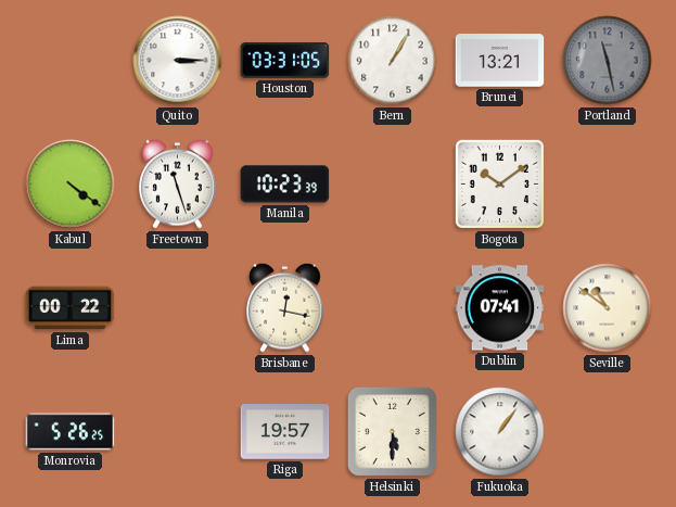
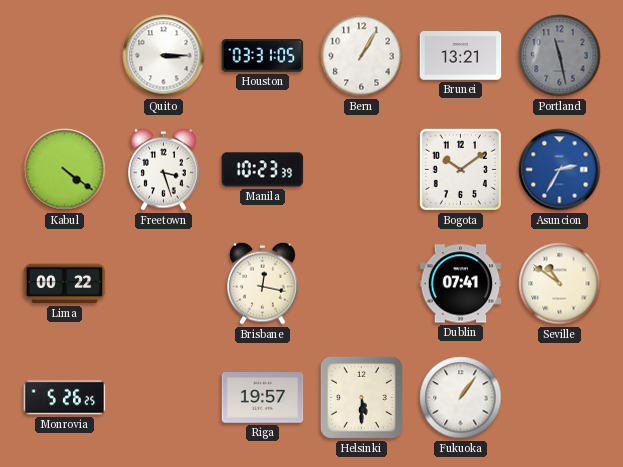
Freetown: 11:27 -> 3:27 (164, 169)
Asuncion: none -> 2:35 (560, 170)
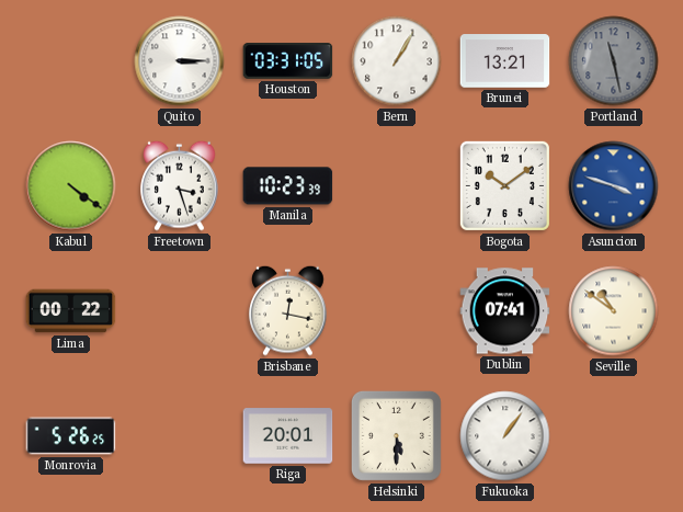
Asuncion: 2:35 -> 3:48 (614, 186)
Riga: 19:57 -> 20:01 (288, 436)
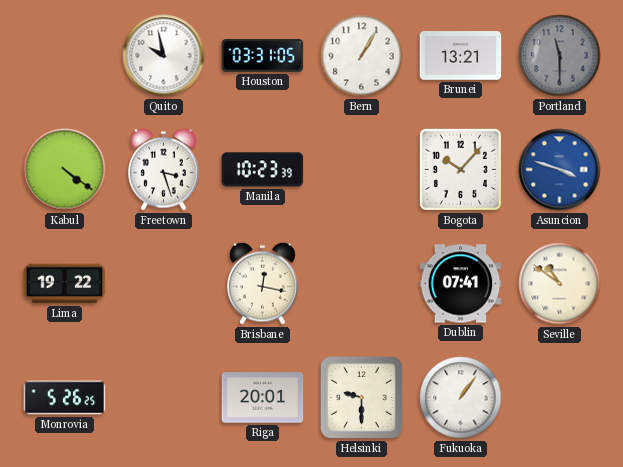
Quito: 3:15 -> 9:58 (164, 56)
Portland: 11:28 -> 11:30 (560, 56)
Bogota: 10:09 -> 10:07 (460, 169)
Lima: 00:22 -> 19:22 (65, 284)
Helsinki: 5:30 -> 9:30 (361, 397)
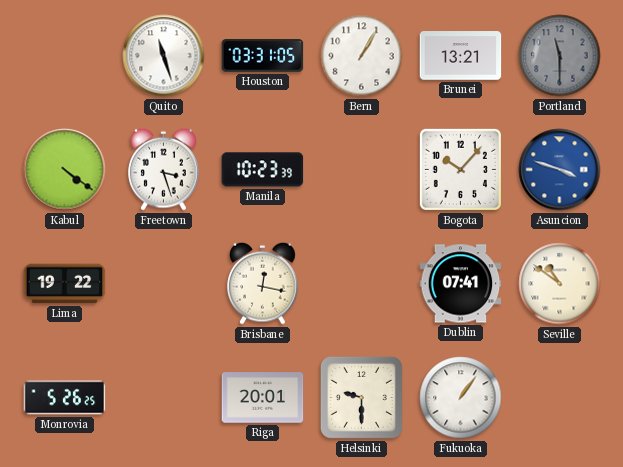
Quito: 9:58 -> 11:27 (164, 56)
